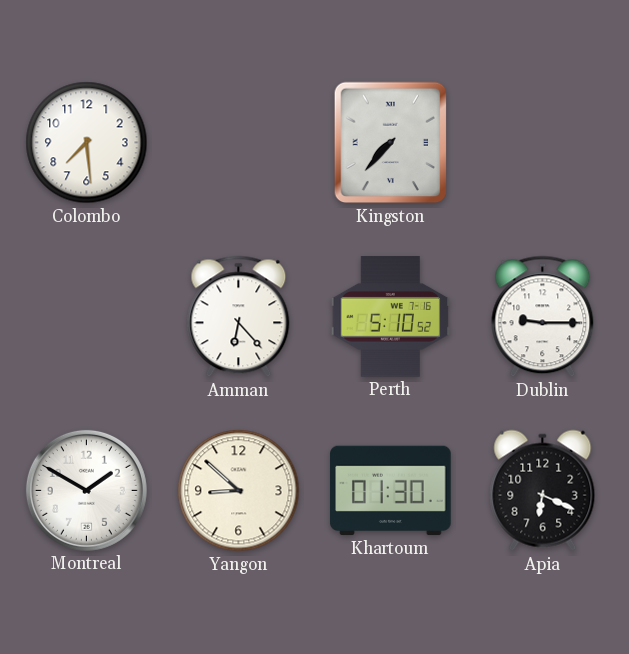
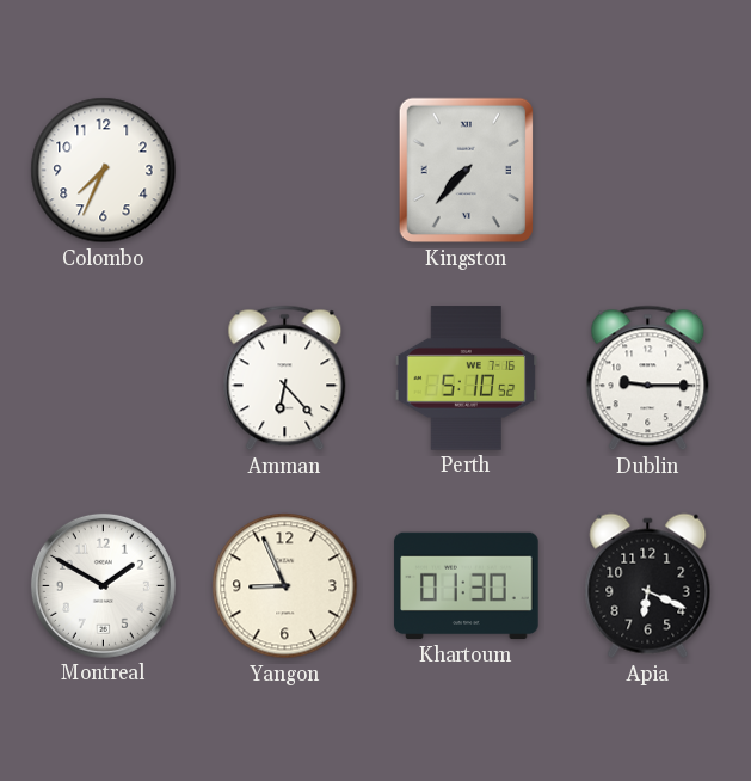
Colombo: 7:29 -> 7:34 (104, 171)
Yangon: 8:52 -> 8:56 (285, 586)
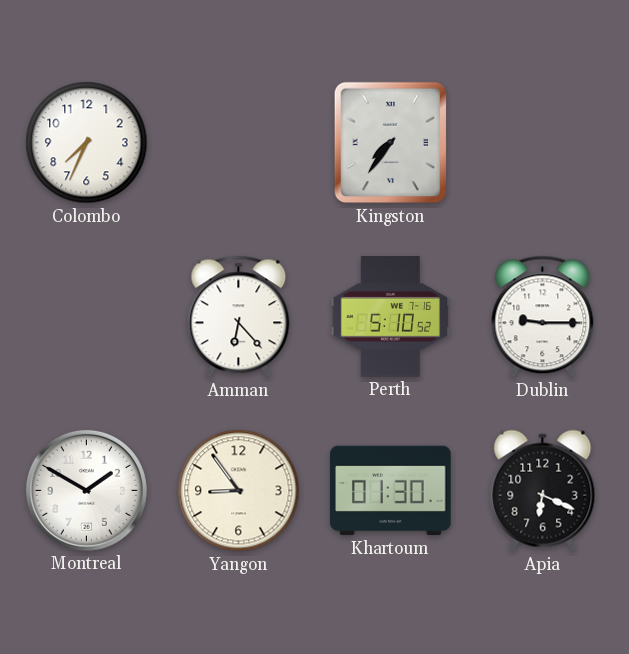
Kingston: 7:37 -> 7:36 (391, 143)
Yangon: 8:56 -> 8:54 (239, 491)
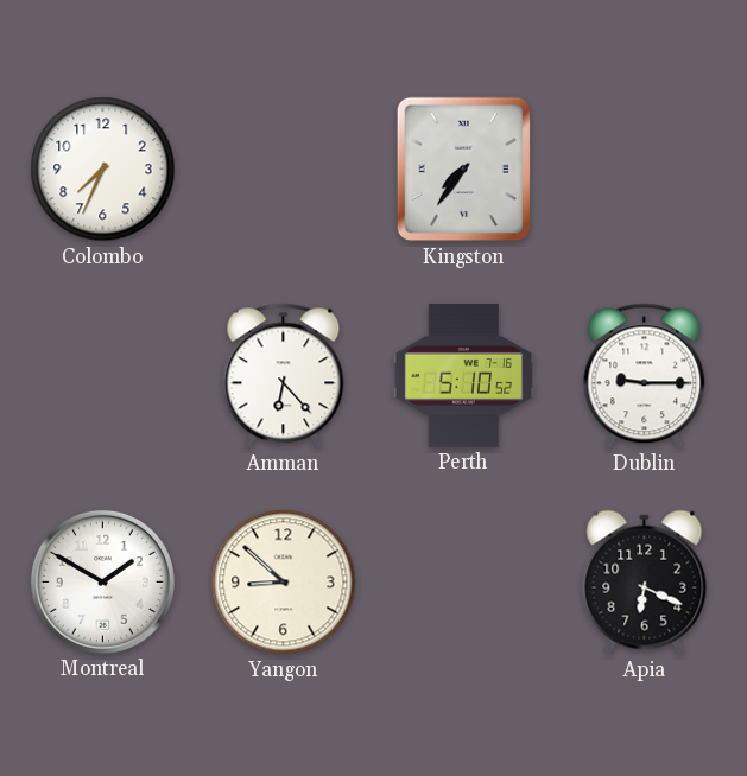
Yangon: 8:54 -> 8:52 (284, 583)
Khartoum: 01:30 -> none (391, 491)
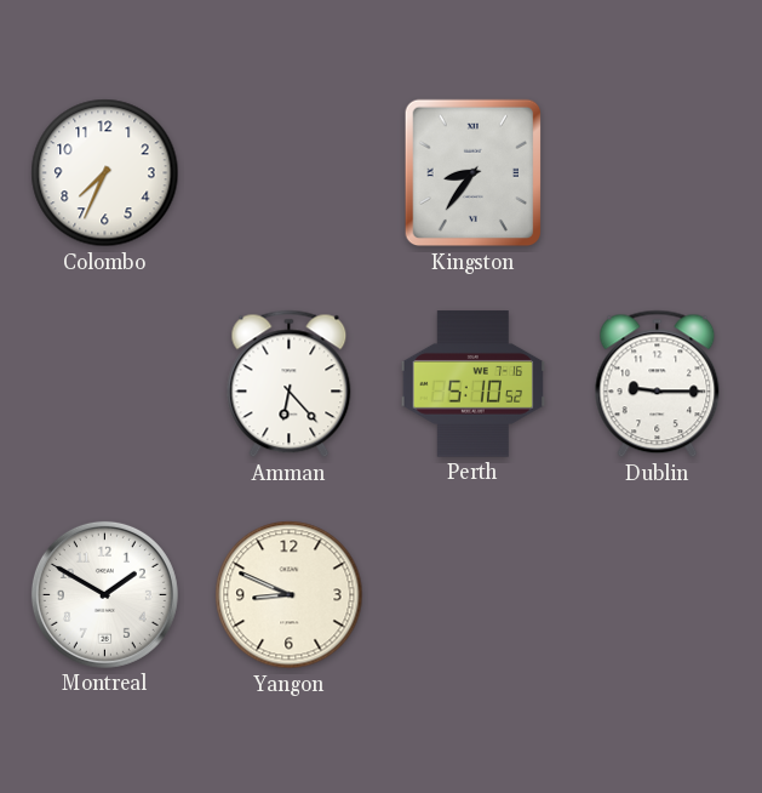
Kingston: 7:36 -> 8:36 (474, 173)
Yangon: 8:52 -> 8:49 (290, 595)
Apia: 6:19 -> none (645, 583)
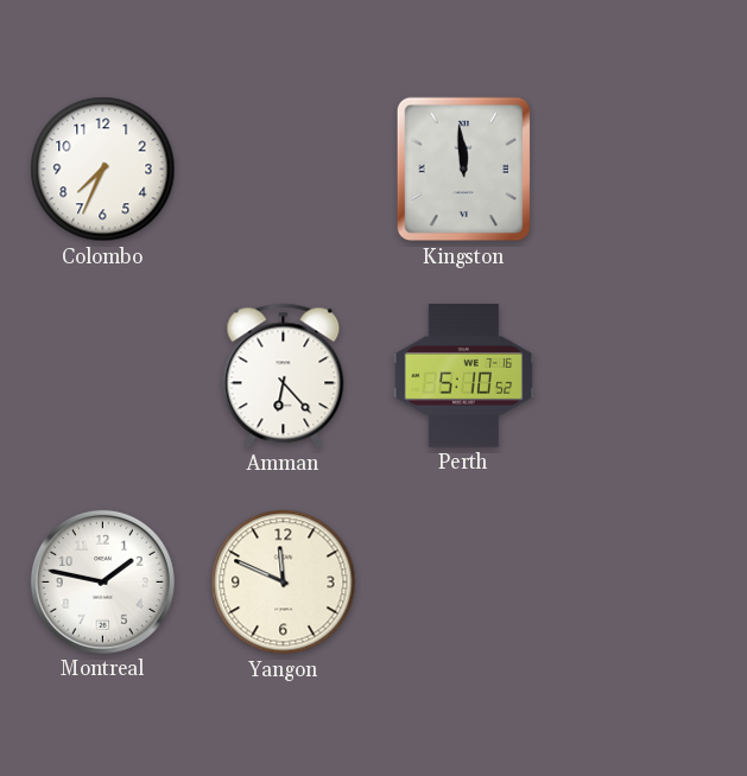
Kingston: 8:36 -> 11:59 (464, 170)
Dublin: 9:15 -> none (658, 384)
Montreal: 1:50 -> 1:47 (102, 581)
Yangon: 8:49 -> 11:49 (284, 583)
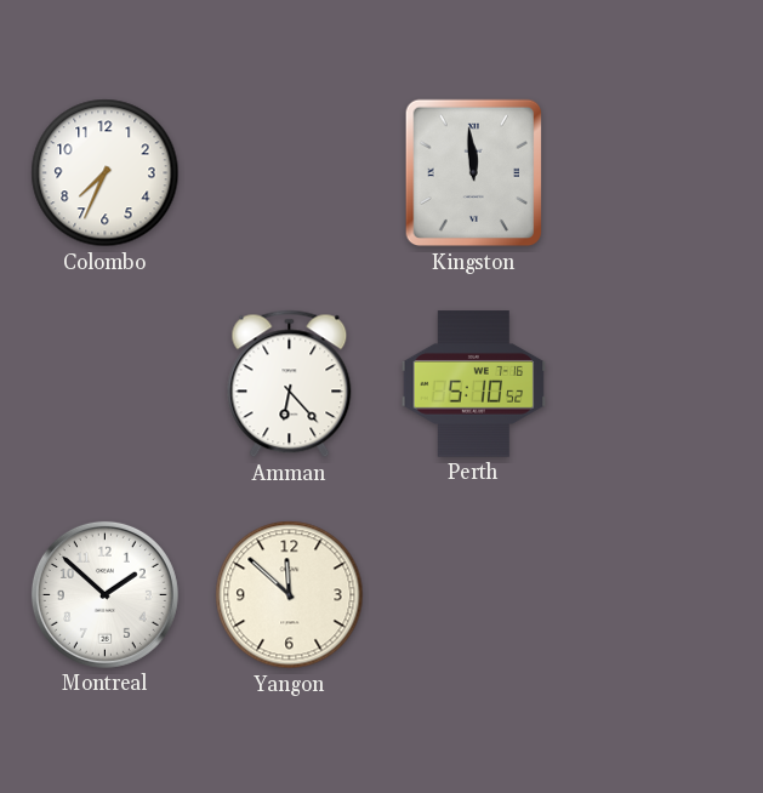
Montreal: 1:47 -> 1:52 (104, 594)
Yangon: 11:49 -> 11:52 (290, 595)
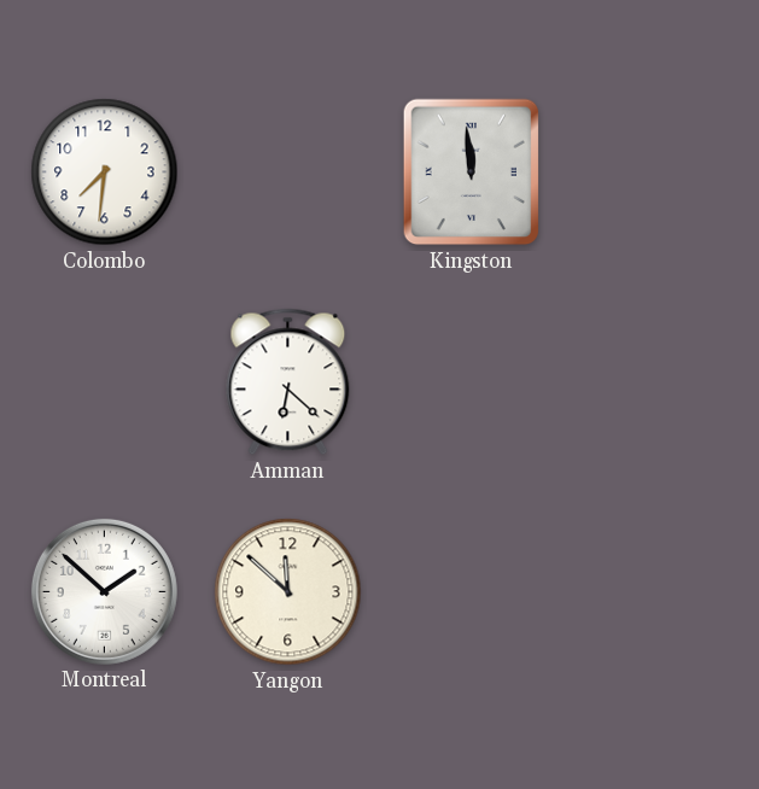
Colombo: 7:34 -> 7:31 (105, 173)
Amman: 6:23 -> 6:22 (288, 382)
Perth: 5:10 -> none (474, 384)
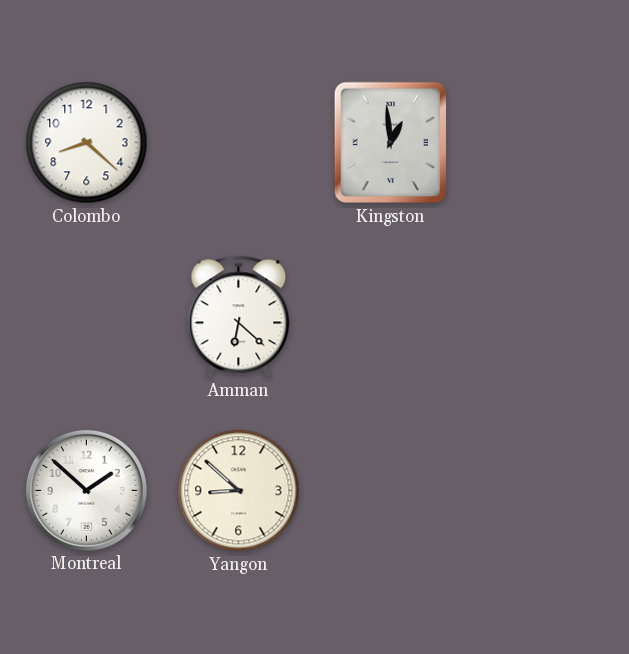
Colombo: 7:31 -> 8:22 (87, 143)
Kingston: 11:59 -> 12:59 (391, 143)
Yangon: 11:52 -> 8:52 (239, 491)
